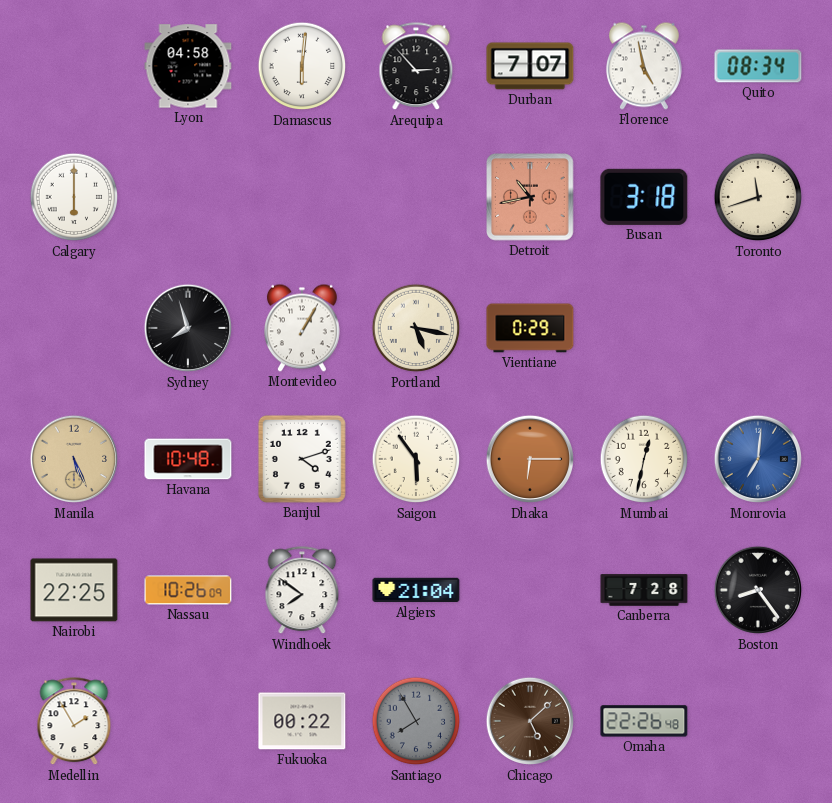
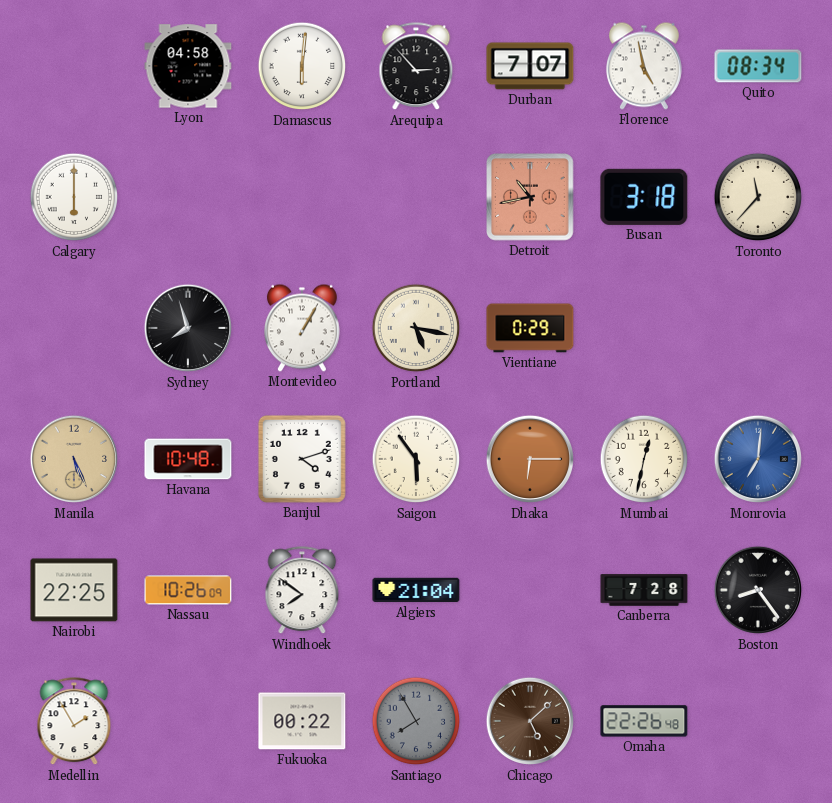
Toronto: 11:42 -> 11:37 (758, 197)
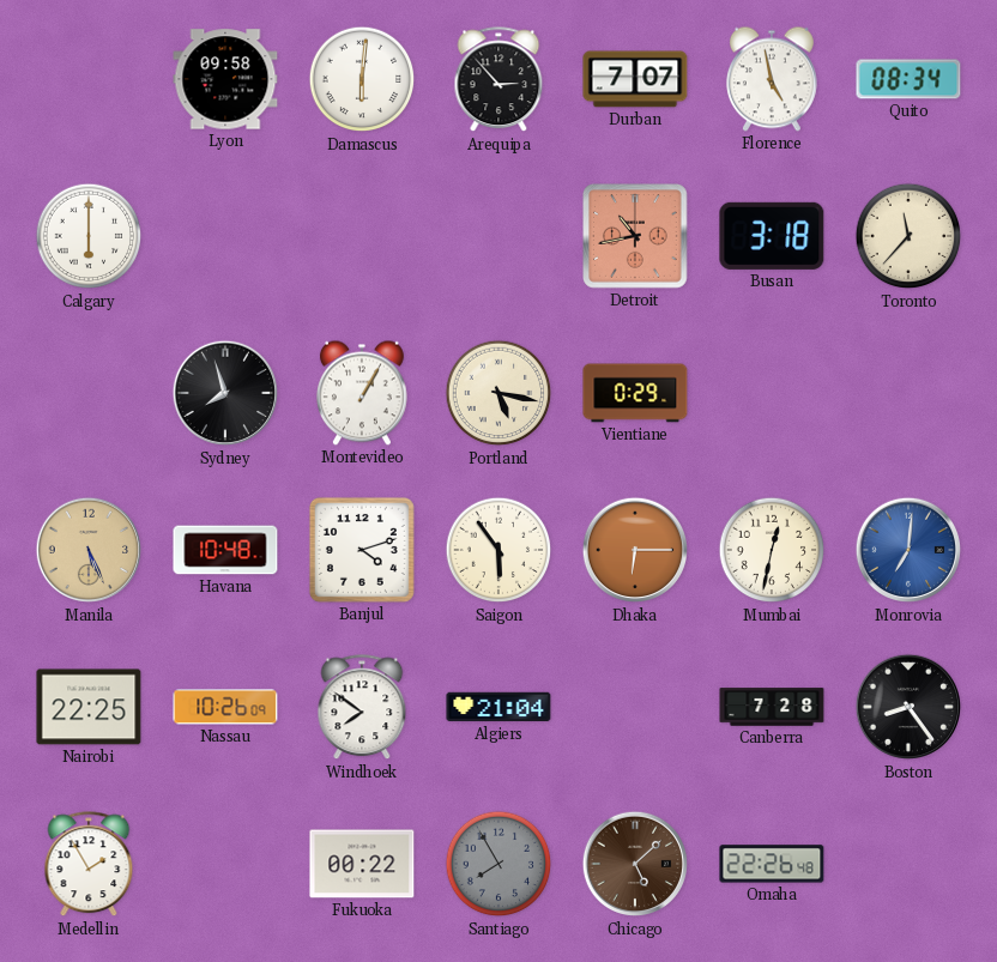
Lyon: 04:58 -> 09:58 (225, 79)
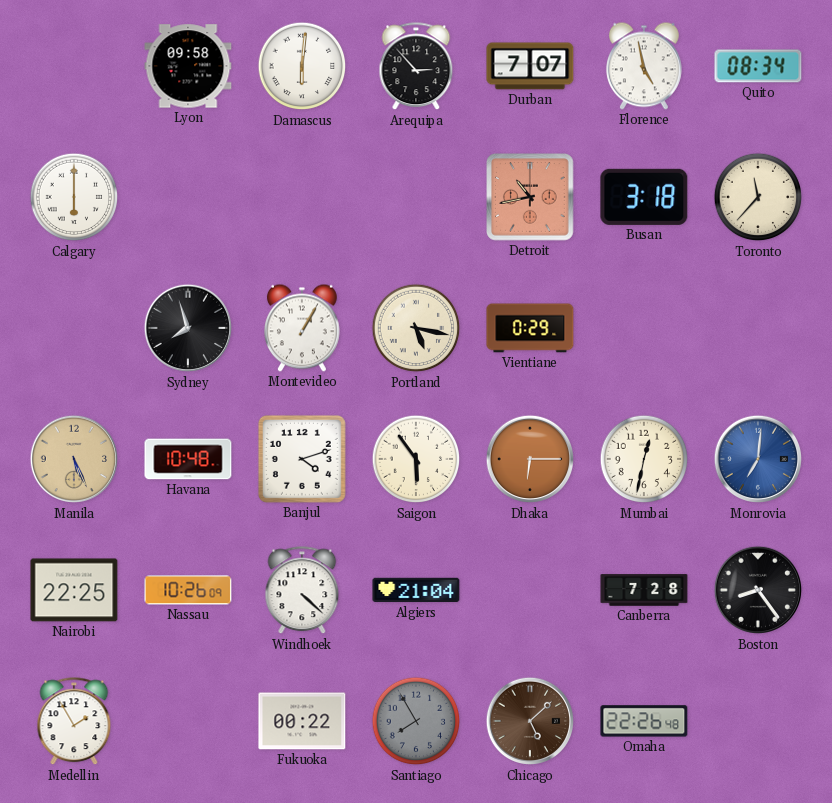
Windhoek: 7:51 -> 4:22 (302, 591)
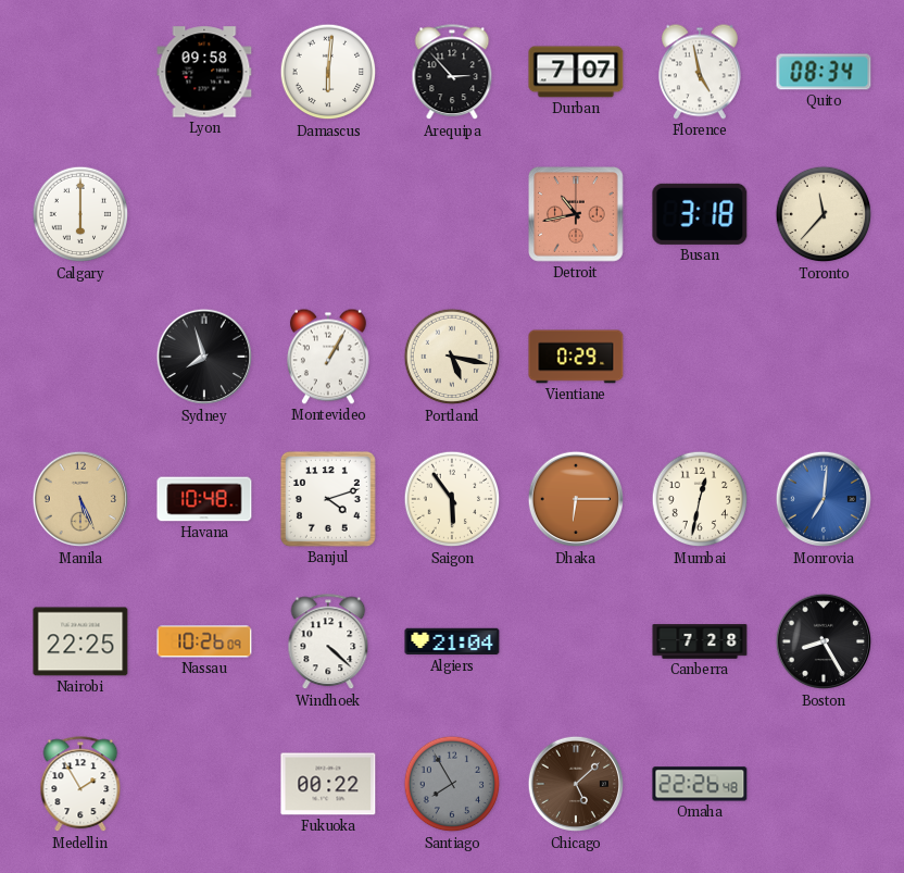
Boston: 8:24 -> 8:25 (824, 641)
